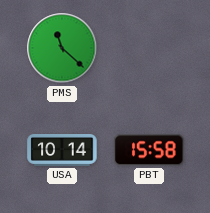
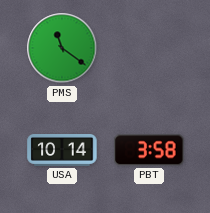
PMS: 11:22 -> 11:21 (62, 48)
PBT: 15:58 -> 3:58 (149, 150)
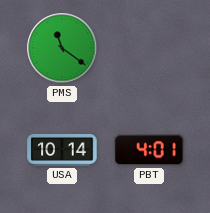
PBT: 3:58 -> 4:01 (149, 150)
